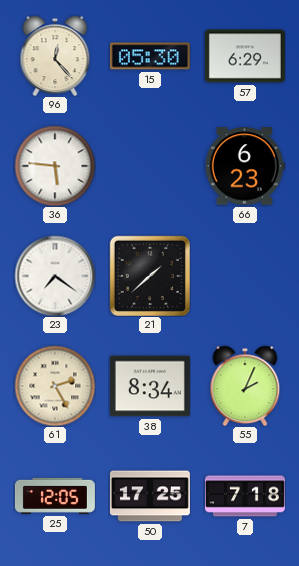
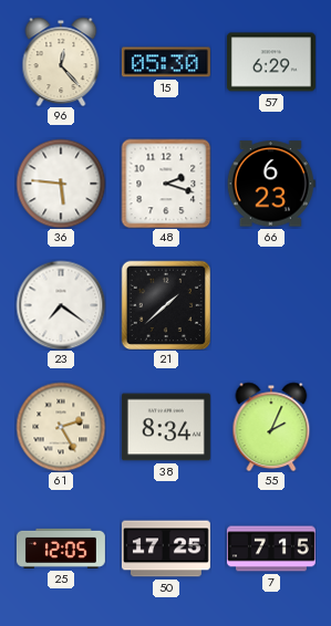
48: none -> 2:18 (166, 184)
7: 7:18 -> 7:15 (271, 549)
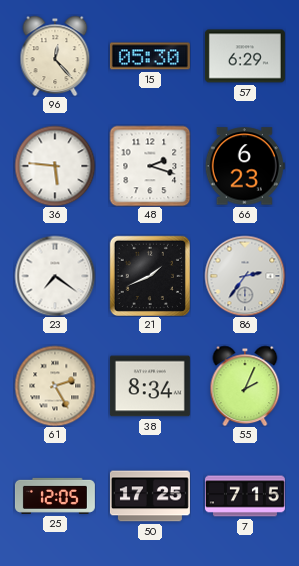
21: 1:38 -> 1:41 (149, 275)
86: none -> 2:36 (245, 276)
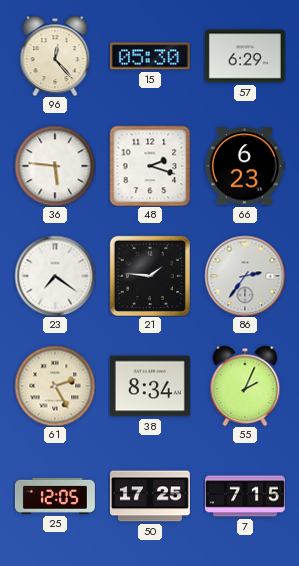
21: 1:41 -> 1:46 (149, 275)
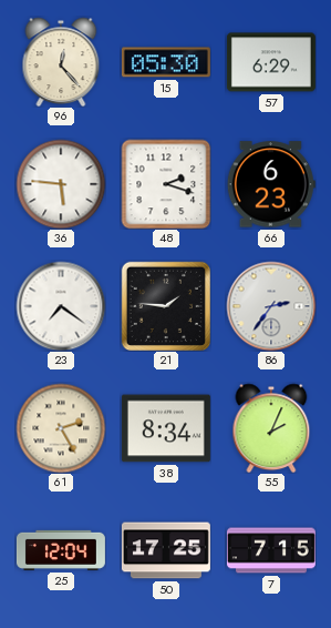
25: 12:05 -> 12:04 (61, 550)
